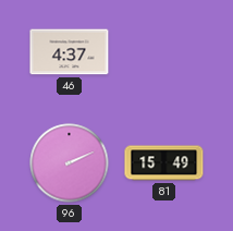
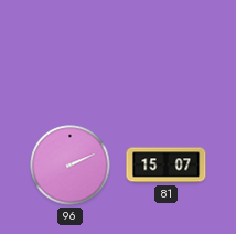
46: 4:37 -> none (70, 52)
81: 15:49 -> 15:07 (167, 166)
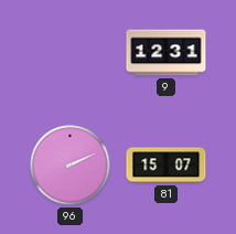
9: none -> 12:31 (167, 53)
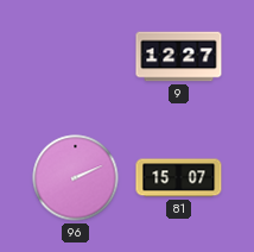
9: 12:31 -> 12:27 (179, 57)
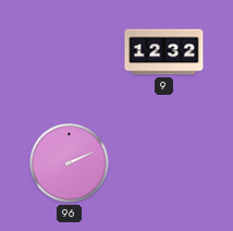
9: 12:27 -> 12:32 (164, 52)
81: 15:07 -> none (179, 178)
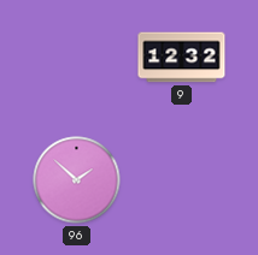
96: 2:11 -> 1:52 (77, 180)
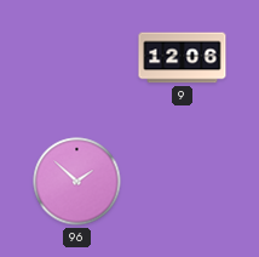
9: 12:32 -> 12:06 (183, 58)
